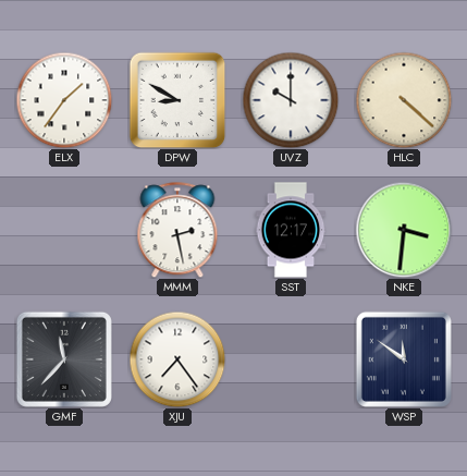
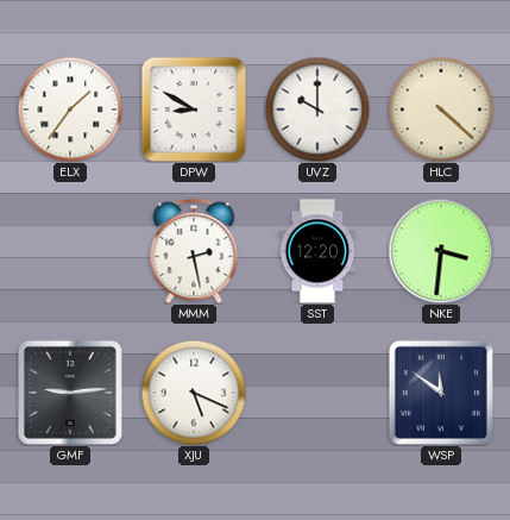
SST: 12:17 -> 12:20 (317, 251)
GMF: 11:37 -> 9:14 (70, 393)
XJU: 7:24 -> 5:19 (194, 393)
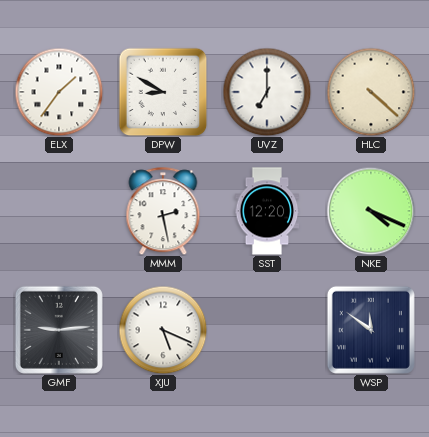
UVZ: 10:00 -> 7:00 (267, 92)
NKE: 3:31 -> 4:19 (371, 211)
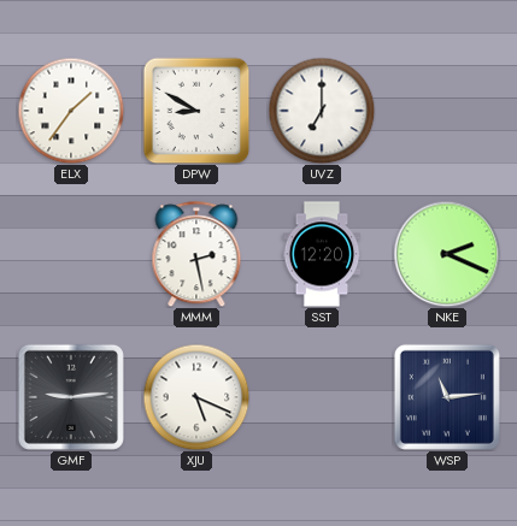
HLC: 4:22 -> none (371, 92)
NKE: 4:19 -> 2:19 (447, 254)
WSP: 11:51 -> 11:14 (447, 397)
